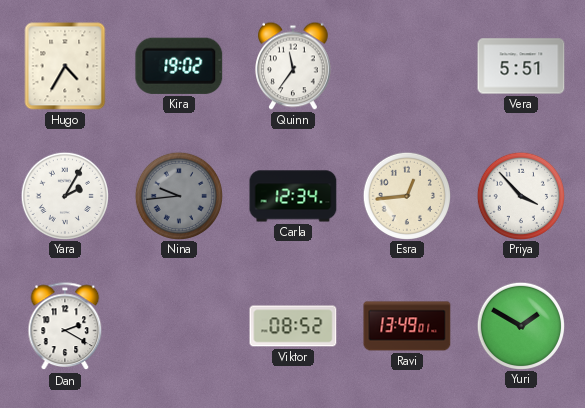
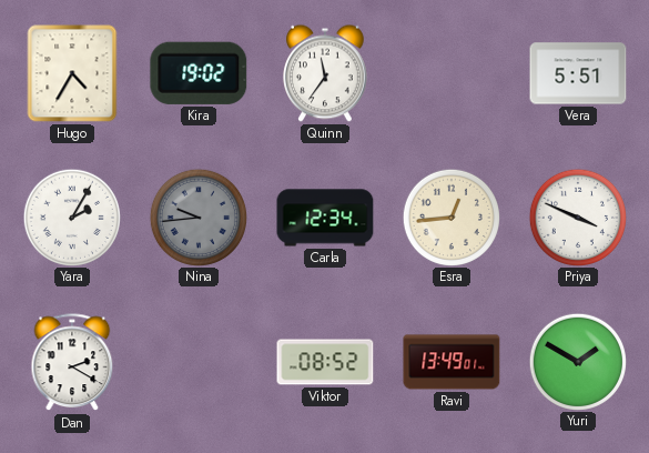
Priya: 3:53 -> 3:49 (577, 217)
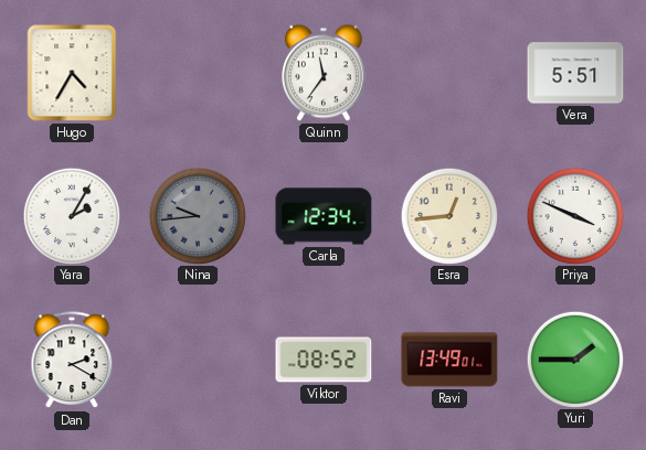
Kira: 19:02 -> none (199, 73)
Yuri: 1:50 -> 1:45 (574, 358)
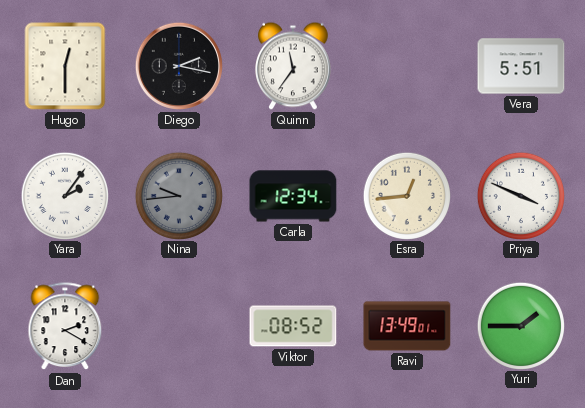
Hugo: 4:35 -> 12:30 (65, 66)
Diego: none -> 2:17 (179, 66)
Yara: 2:05 -> 2:06 (64, 195)
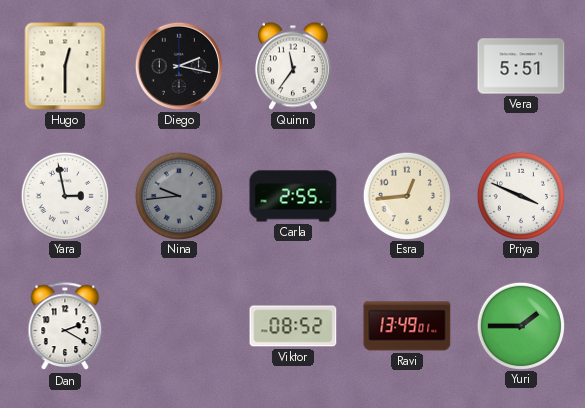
Yara: 2:06 -> 2:58 (64, 195)
Carla: 12:34 -> 2:55 (293, 196)
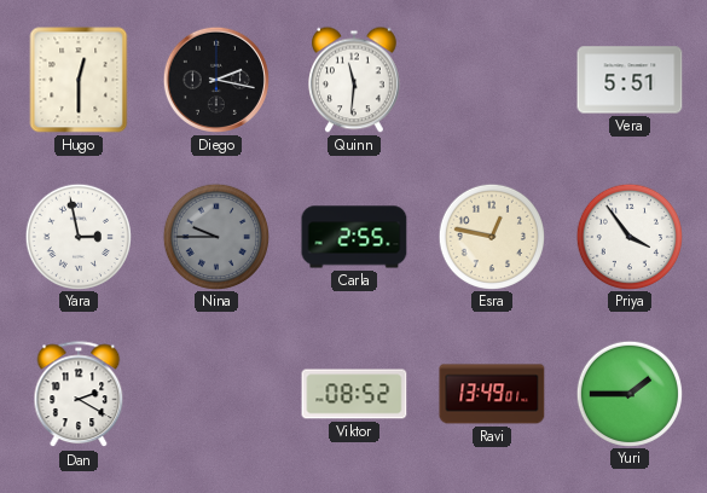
Quinn: 11:36 -> 11:31 (355, 80)
Nina: 9:44 -> 9:45 (215, 236)
Esra: 12:44 -> 12:47 (491, 236)
Priya: 3:49 -> 3:54 (628, 236)
